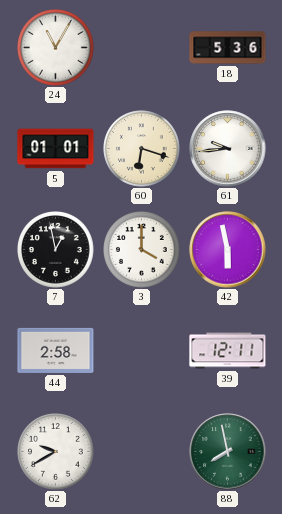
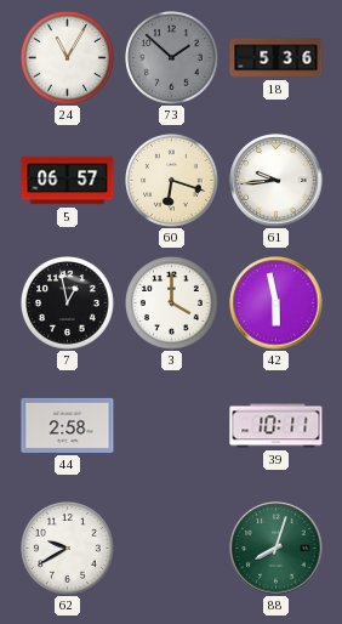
73: none -> 1:52 (172, 58)
5: 01:01 -> 06:57 (68, 181)
39: 12:11 -> 10:11 (277, 426)
88: 7:58 -> 8:03 (277, 549)
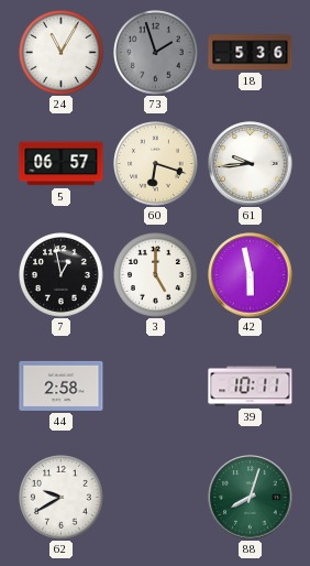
73: 1:52 -> 1:57 (156, 53)
3: 4:00 -> 5:00 (156, 275)
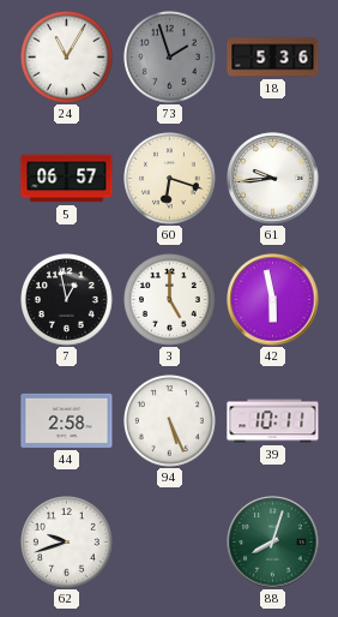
94: none -> 5:26 (170, 421)
62: 9:40 -> 9:42 (67, 543)
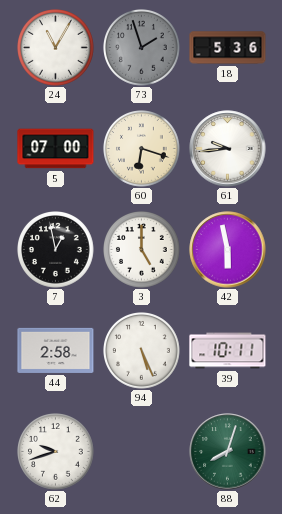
5: 06:57 -> 07:00 (56, 149)
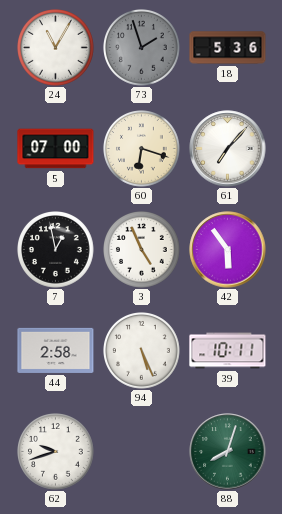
61: 9:44 -> 7:07 (228, 149)
3: 5:00 -> 4:56 (142, 250)
42: 5:58 -> 5:54 (228, 250)
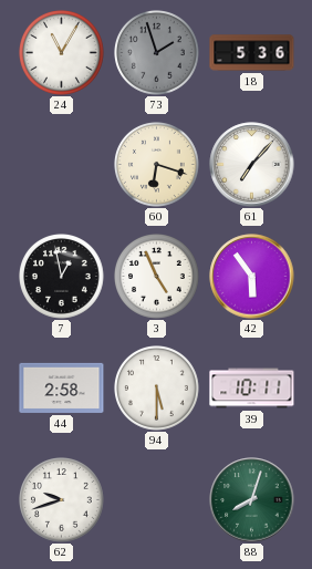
5: 07:00 -> none (56, 149)
94: 5:26 -> 5:30 (157, 389)
